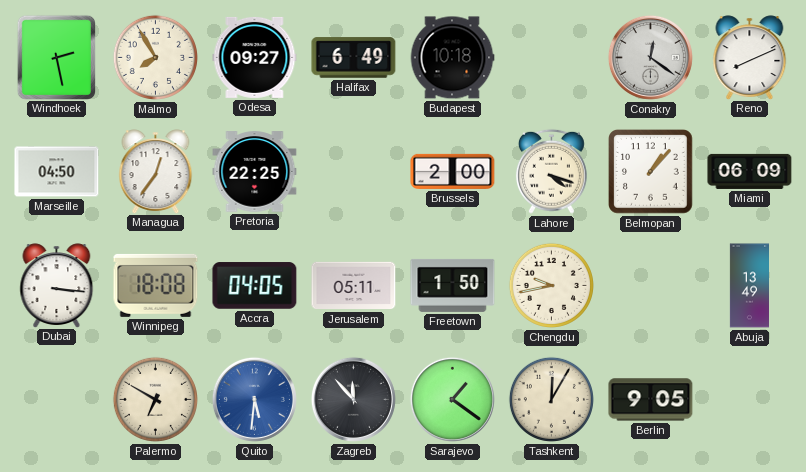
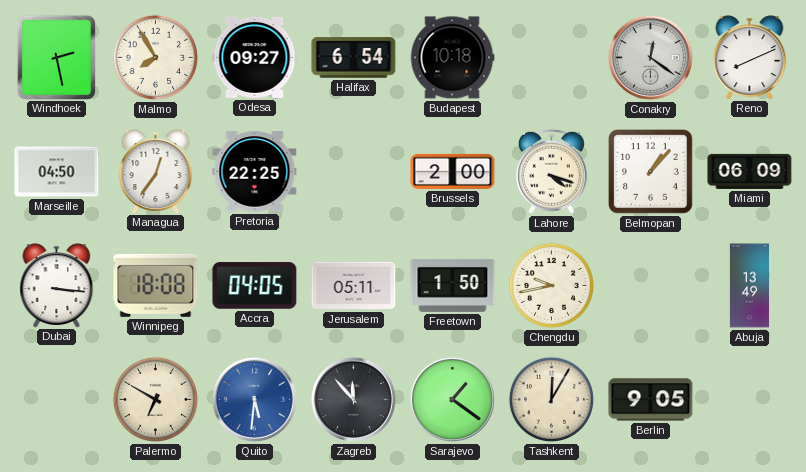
Halifax: 6:49 -> 6:54 (354, 58)
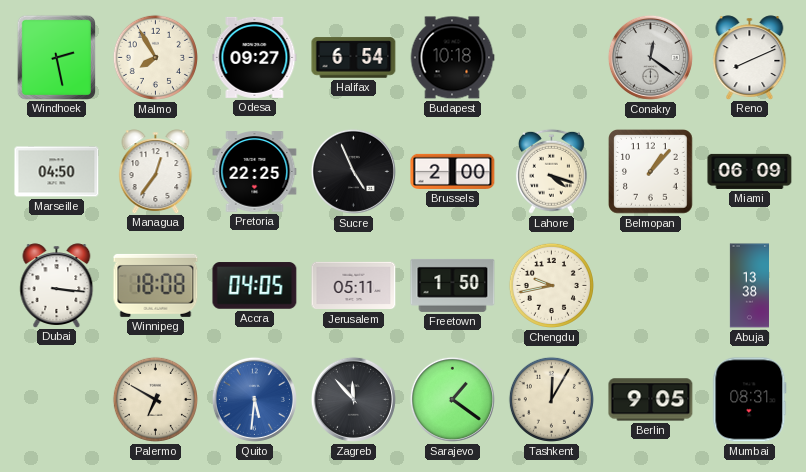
Sucre: none -> 4:56 (353, 171)
Abuja: 13:49 -> 13:38 (749, 286)
Mumbai: none -> 08:31 (750, 400)
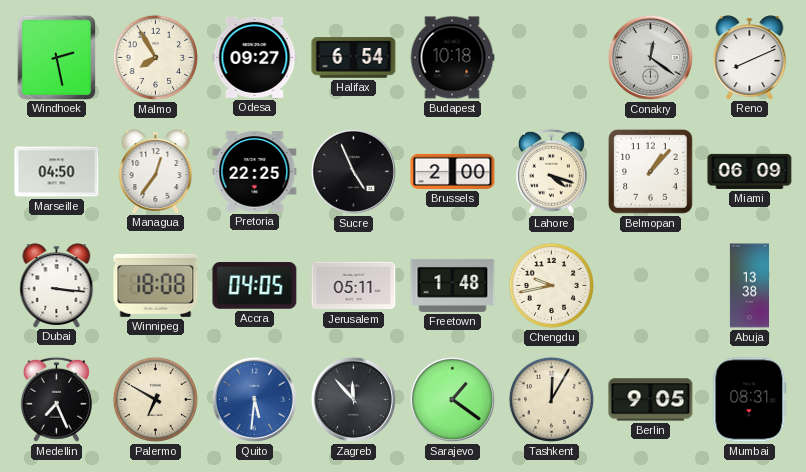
Freetown: 1:50 -> 1:48 (453, 285)
Medellin: none -> 7:26 (56, 399)
